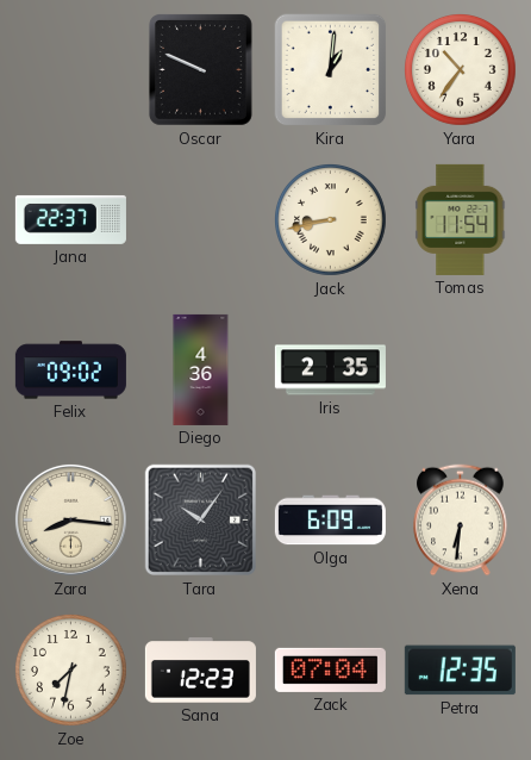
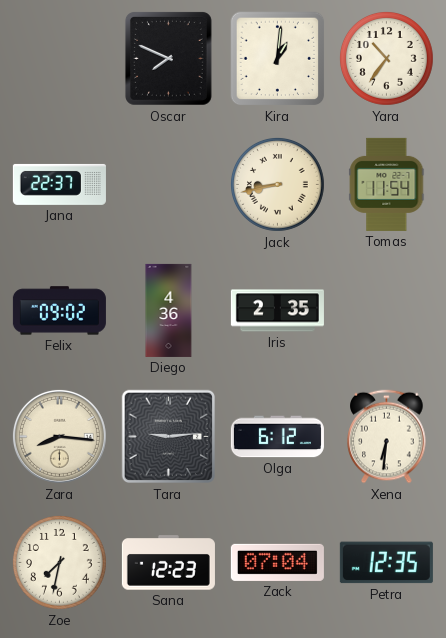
Oscar: 9:49 -> 7:49 (168, 59)
Tara: 10:06 -> 9:14 (168, 437)
Olga: 6:09 -> 6:12 (277, 437)
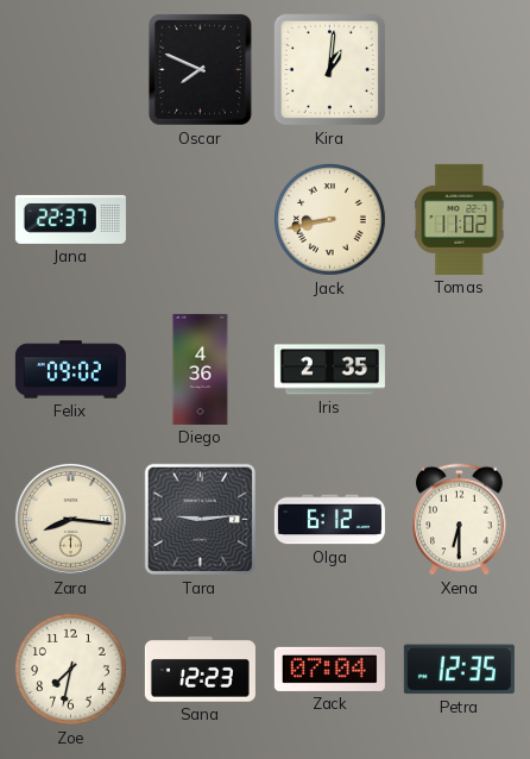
Yara: 10:36 -> none (387, 59)
Tomas: 11:54 -> 11:02 (460, 219)
Xena: 6:31 -> 6:30 (460, 520)
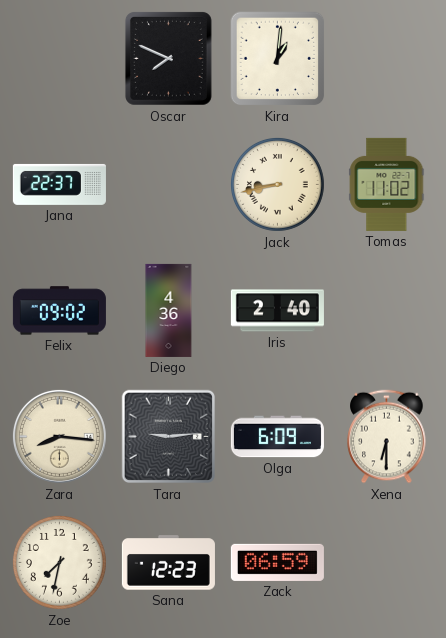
Iris: 2:35 -> 2:40 (277, 311)
Olga: 6:12 -> 6:09 (277, 437)
Zack: 07:04 -> 06:59 (277, 562)
Petra: 12:35 -> none (459, 670)
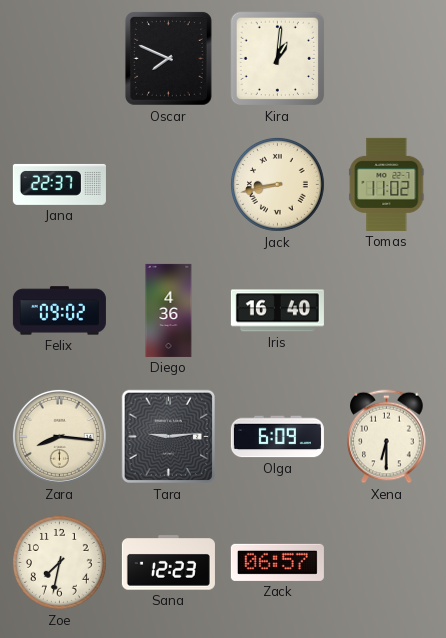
Iris: 2:40 -> 16:40 (277, 311)
Zack: 06:59 -> 06:57 (277, 562)
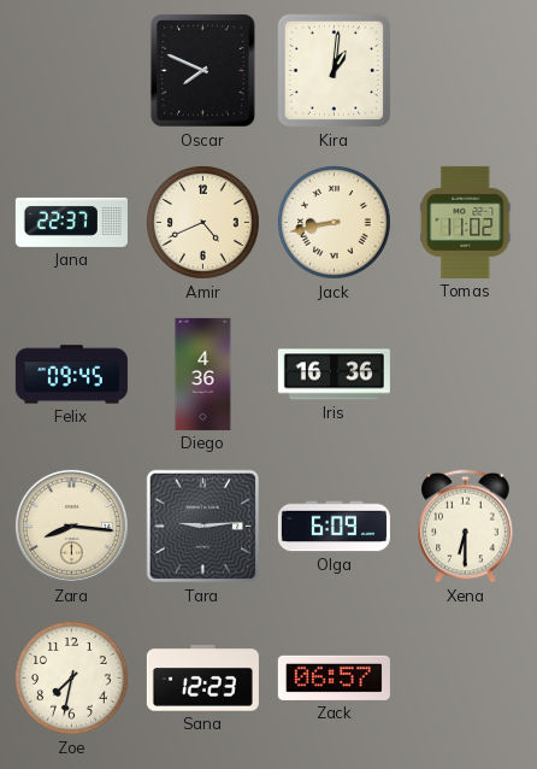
Amir: none -> 4:41 (203, 223)
Felix: 09:02 -> 09:45 (71, 375)
Iris: 16:40 -> 16:36 (334, 375)
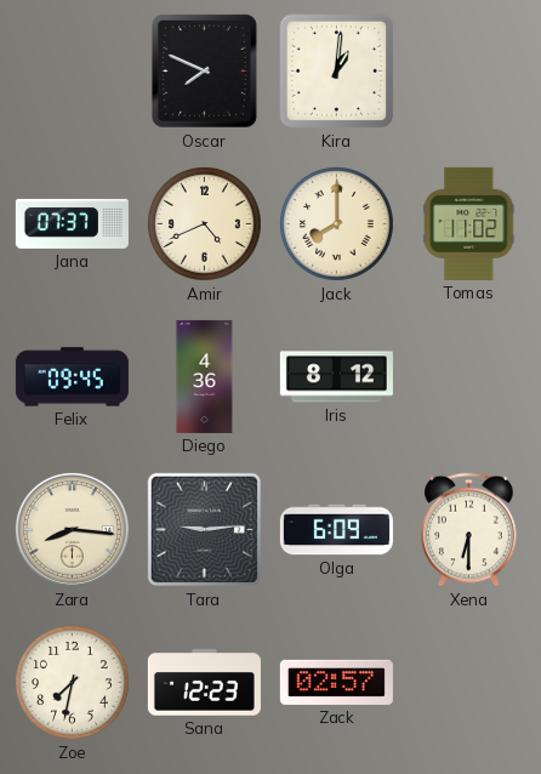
Jana: 22:37 -> 07:37 (72, 223)
Jack: 8:43 -> 8:00 (337, 224)
Iris: 16:36 -> 8:12 (336, 377)
Zack: 06:57 -> 02:57 (336, 682)
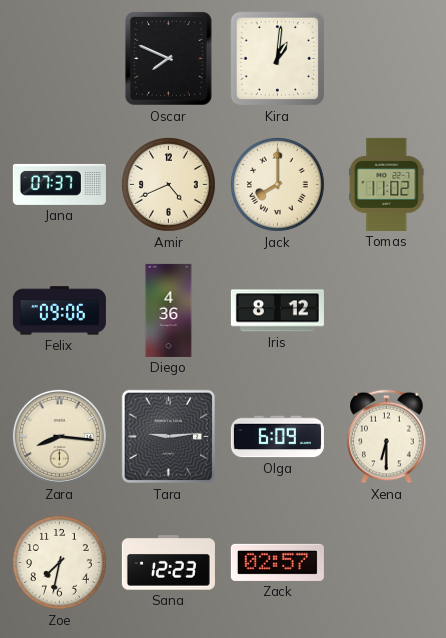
Felix: 09:45 -> 09:06 (59, 311)
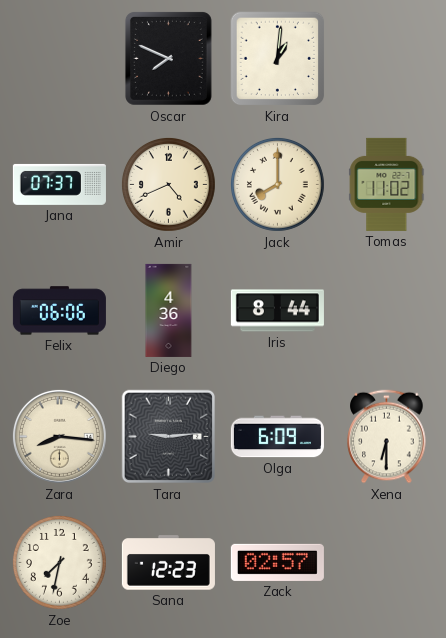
Felix: 09:06 -> 06:06 (59, 311)
Iris: 8:12 -> 8:44 (277, 311)
